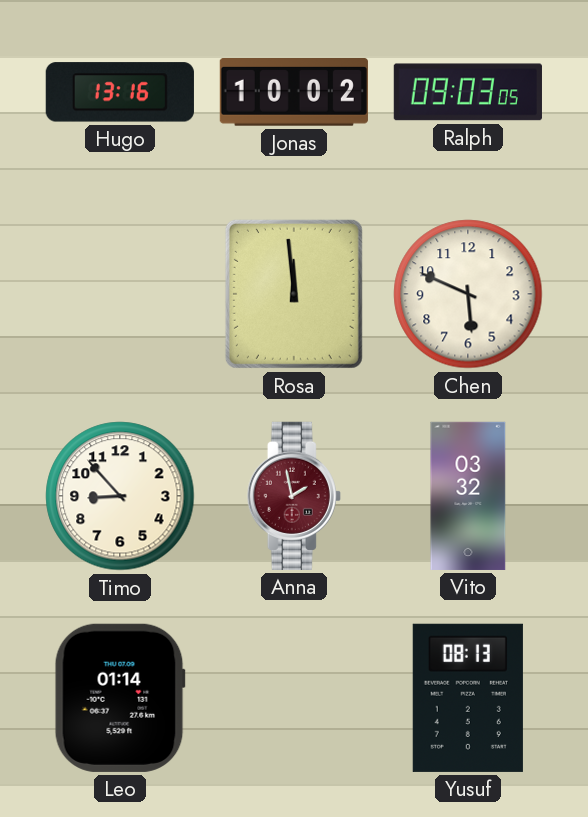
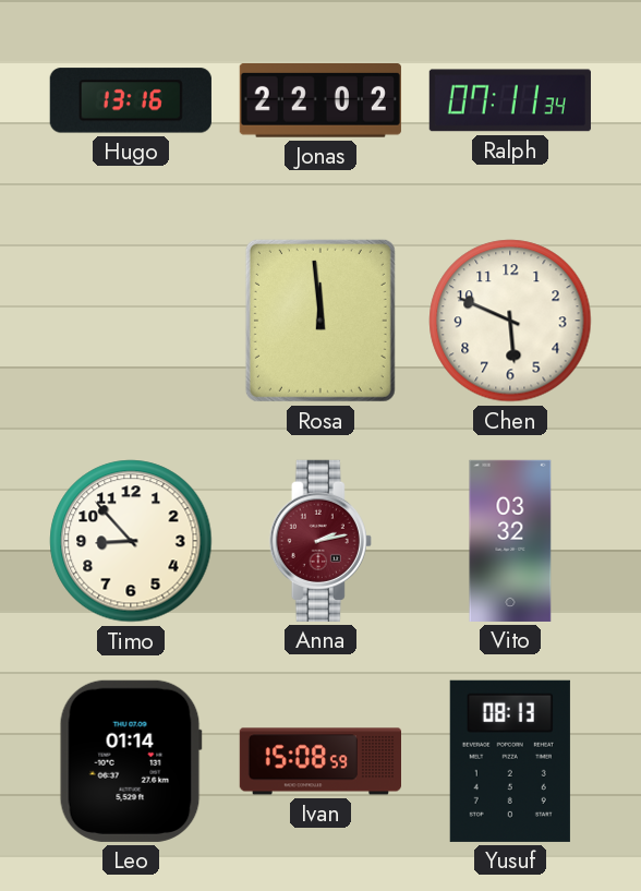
Jonas: 10:02 -> 22:02 (320, 101)
Ralph: 09:03 -> 07:11 (510, 100)
Anna: 1:58 -> 2:13 (320, 541)
Ivan: none -> 15:08 (319, 761)
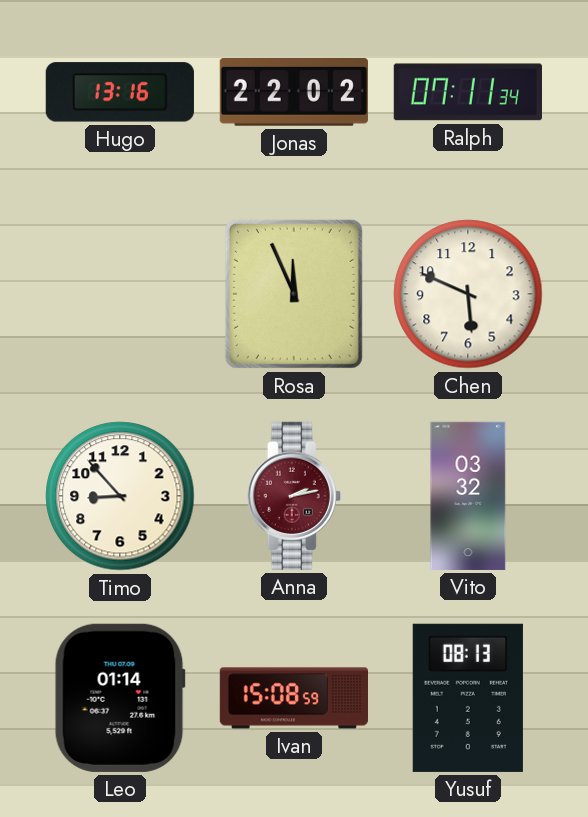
Rosa: 11:59 -> 11:56 (294, 294)
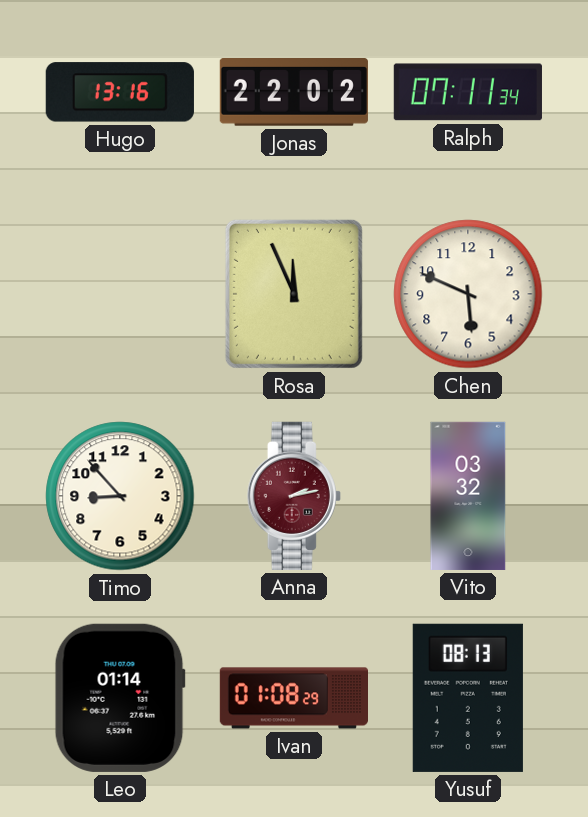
Ivan: 15:08 -> 01:08 (293, 698)
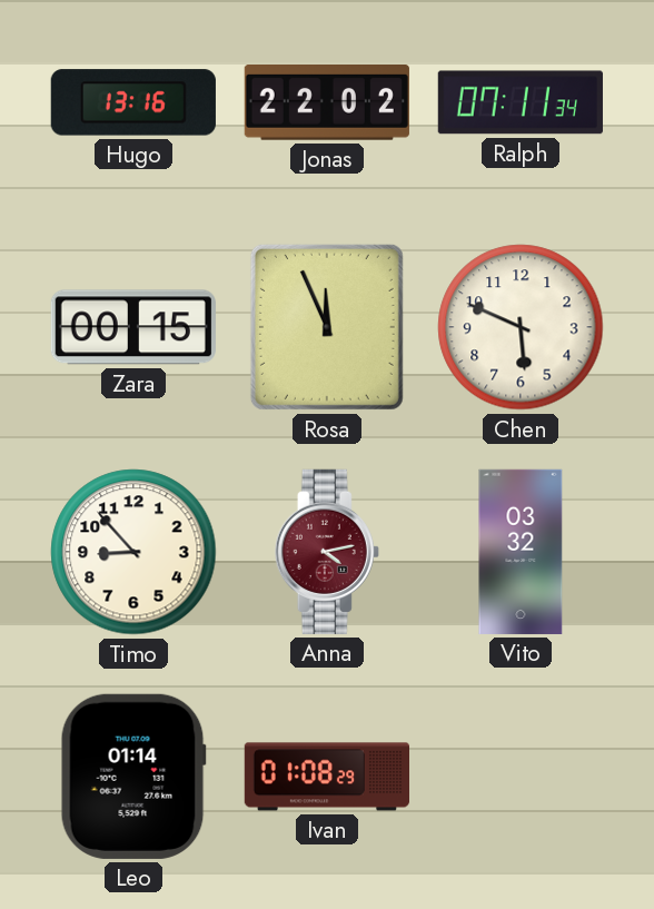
Zara: none -> 00:15 (133, 327)
Anna: 2:13 -> 4:13 (327, 552)
Yusuf: 08:13 -> none (468, 698)
